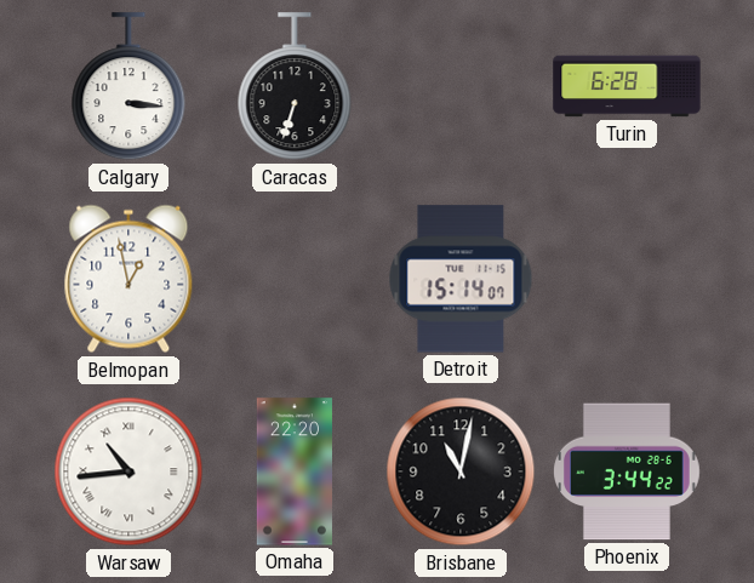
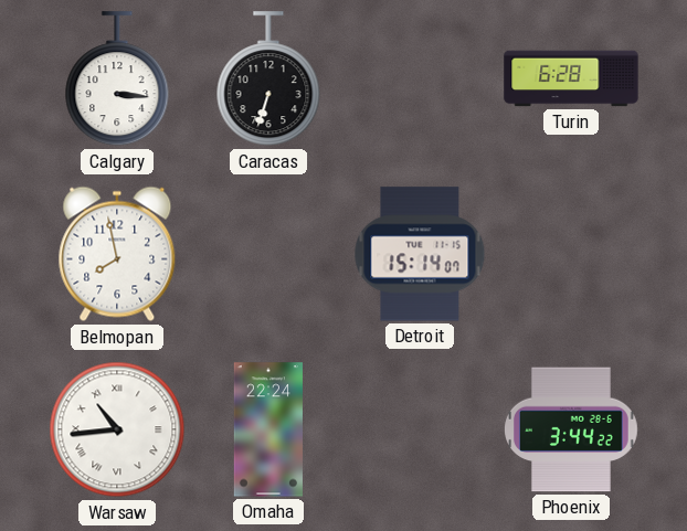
Belmopan: 12:58 -> 7:58 (117, 254)
Omaha: 22:20 -> 22:24 (268, 429)
Brisbane: 11:02 -> none (461, 471)
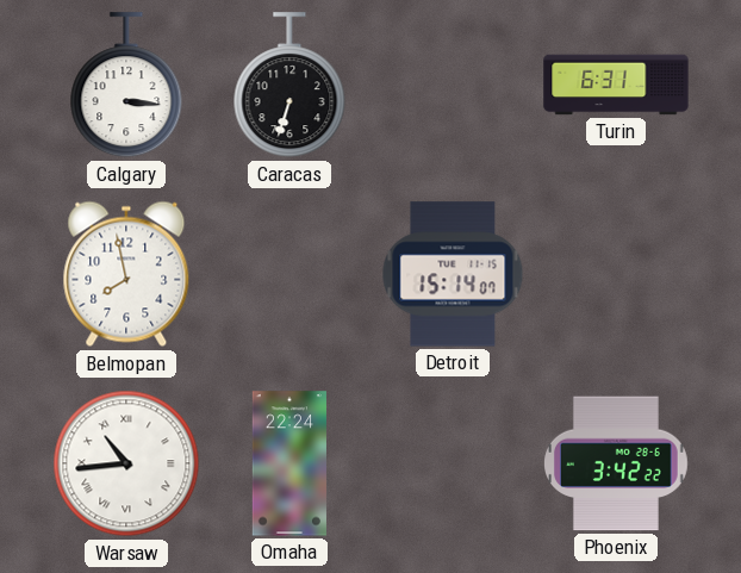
Turin: 6:28 -> 6:31 (616, 85)
Phoenix: 3:44 -> 3:42 (617, 463)
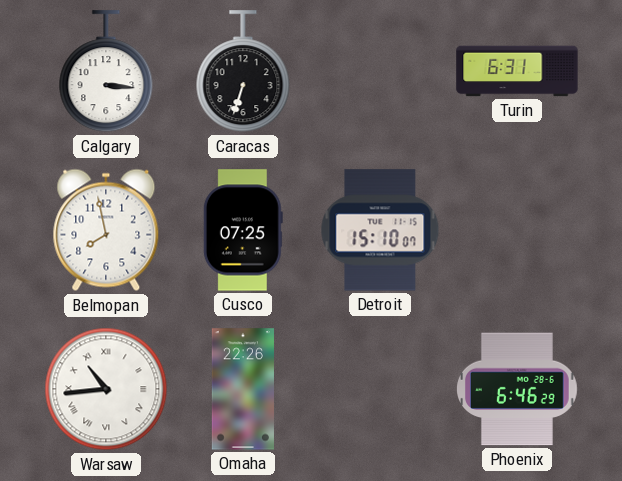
Cusco: none -> 07:25 (243, 230)
Detroit: 15:14 -> 15:10 (380, 230)
Omaha: 22:24 -> 22:26 (243, 389)
Phoenix: 3:42 -> 6:46 (518, 389)
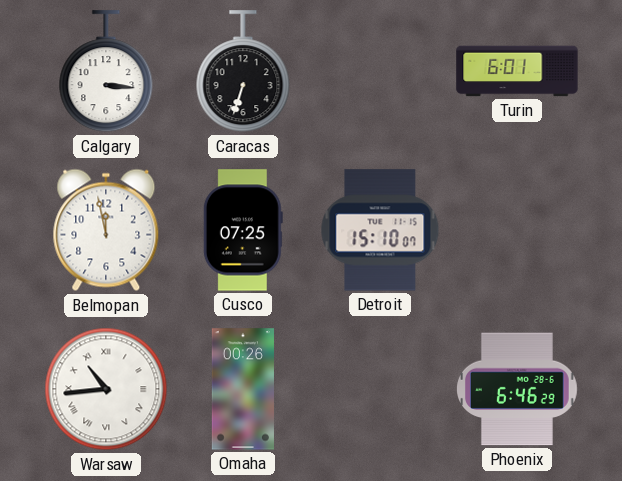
Turin: 6:31 -> 6:01 (517, 71)
Belmopan: 7:58 -> 11:58 (106, 230)
Omaha: 22:26 -> 00:26 (243, 389)
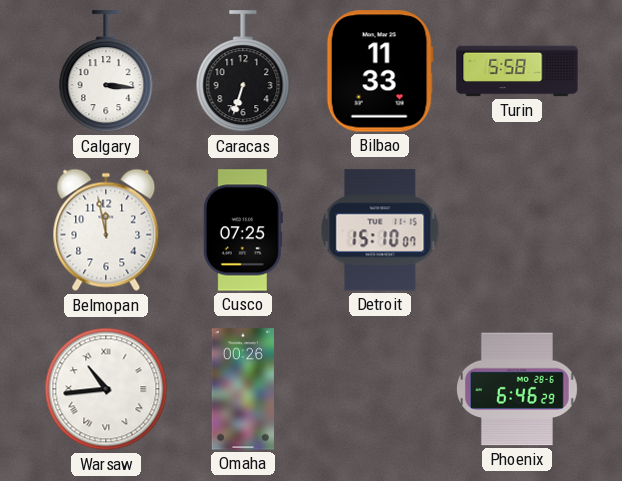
Bilbao: none -> 11:33 (380, 71)
Turin: 6:01 -> 5:58 (517, 71)
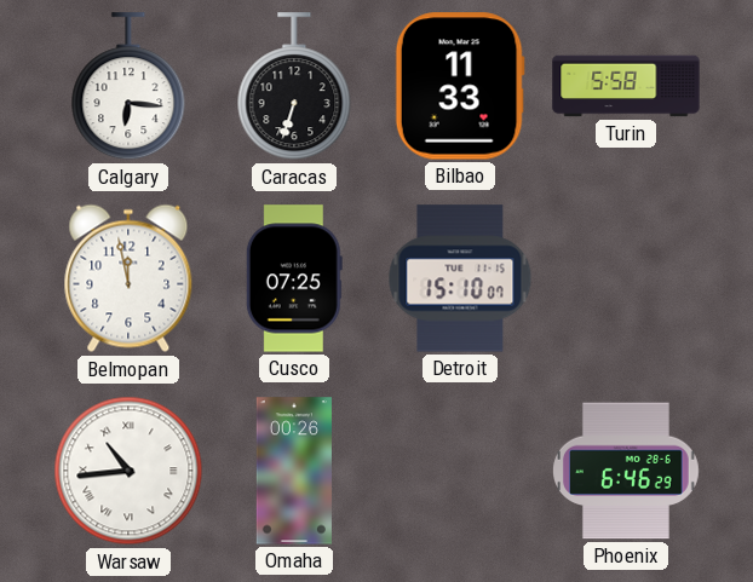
Calgary: 3:16 -> 6:16 (128, 87)
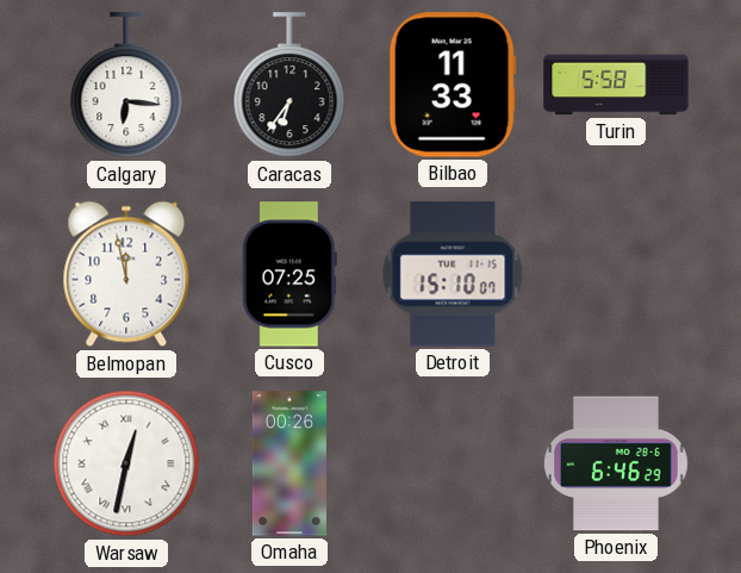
Caracas: 6:33 -> 6:36 (289, 86)
Warsaw: 10:44 -> 12:32 (126, 463)
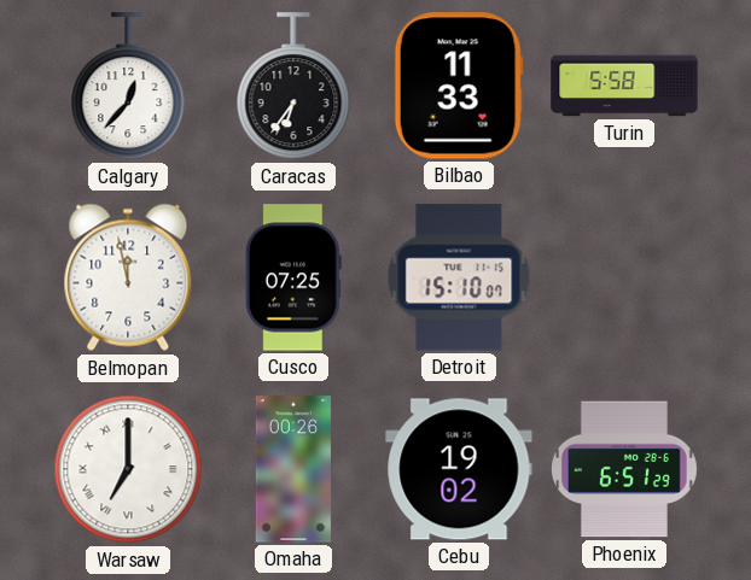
Calgary: 6:16 -> 12:37 (128, 87)
Warsaw: 12:32 -> 7:00 (128, 469)
Cebu: none -> 19:02 (459, 469)
Phoenix: 6:46 -> 6:51 (625, 469)
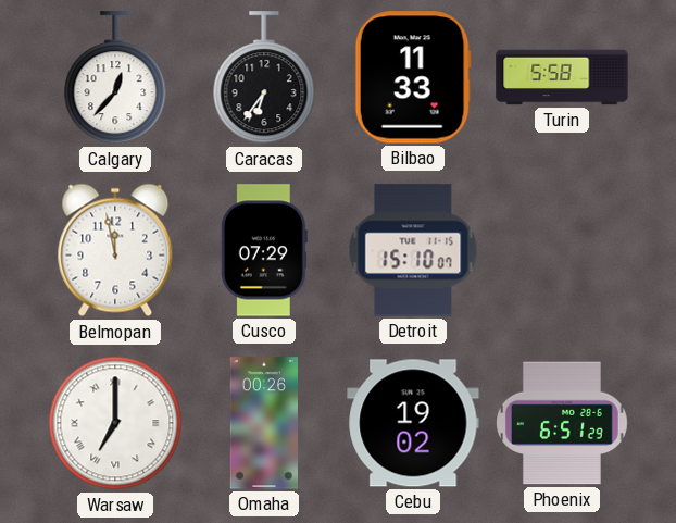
Cusco: 07:25 -> 07:29 (264, 250)
